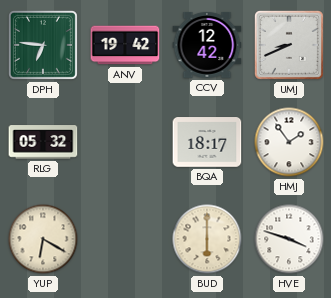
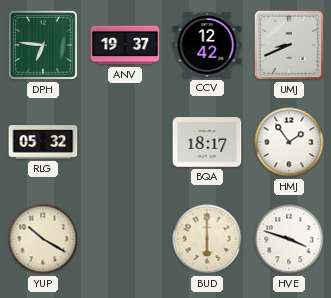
ANV: 19:42 -> 19:37 (125, 45)
YUP: 6:20 -> 10:20 (43, 239)
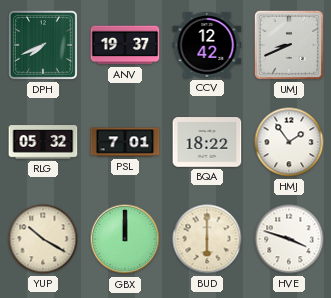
DPH: 6:46 -> 7:41 (43, 45)
PSL: none -> 7:01 (125, 142)
BQA: 18:17 -> 18:22 (207, 142)
GBX: none -> 12:00 (125, 239)
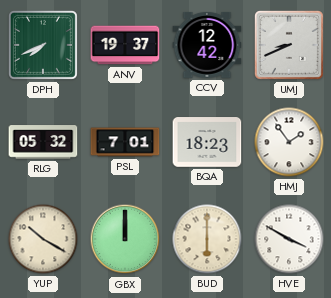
BQA: 18:22 -> 18:23 (207, 142)
HVE: 3:48 -> 3:50 (289, 239)
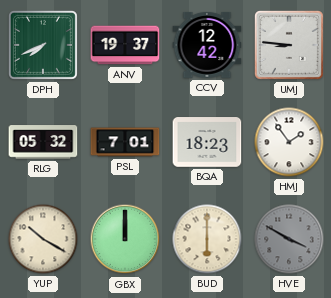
UMJ: 8:41 -> 8:46 (289, 45)
HVE dial: white -> grey (289, 239)
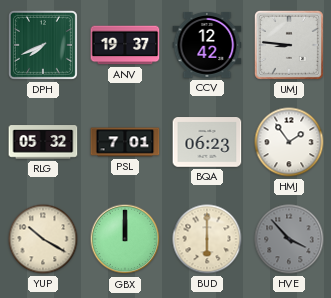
BQA: 18:23 -> 06:23 (207, 142)
HVE: 3:50 -> 3:53 (289, 239)
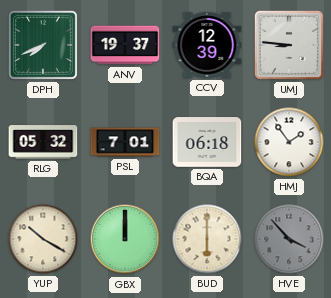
CCV: 12:42 -> 12:39 (207, 45)
BQA: 06:23 -> 06:18 (207, 142)
